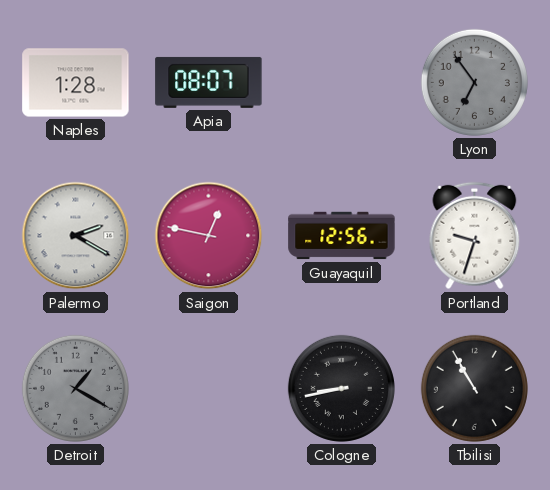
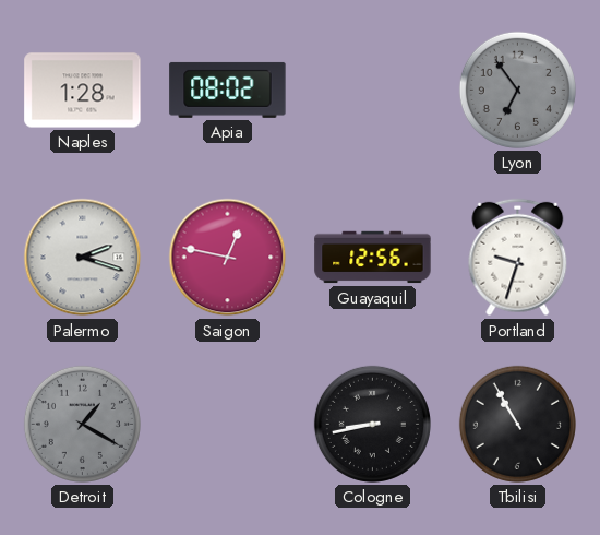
Apia: 08:07 -> 08:02 (228, 90)
Palermo: 2:20 -> 2:18 (83, 258)
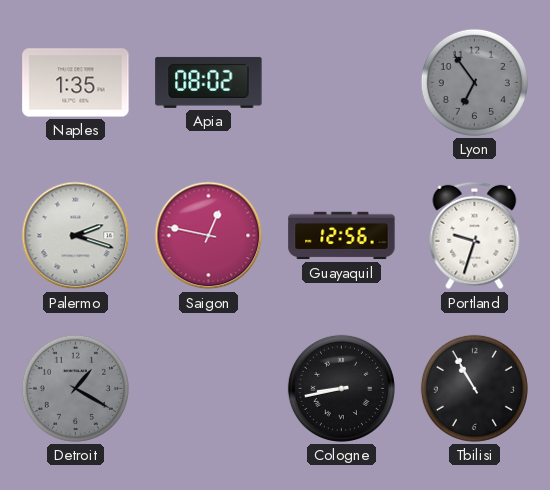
Naples: 1:28 -> 1:35 (76, 83)
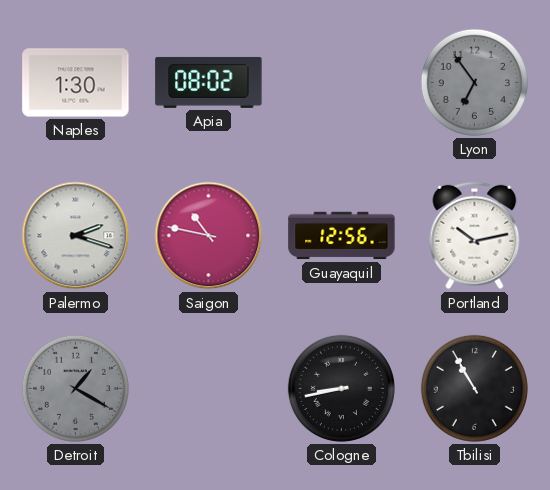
Naples: 1:35 -> 1:30 (76, 83)
Saigon: 12:47 -> 10:47 (209, 236)
Portland: 9:33 -> 10:13 (475, 236)
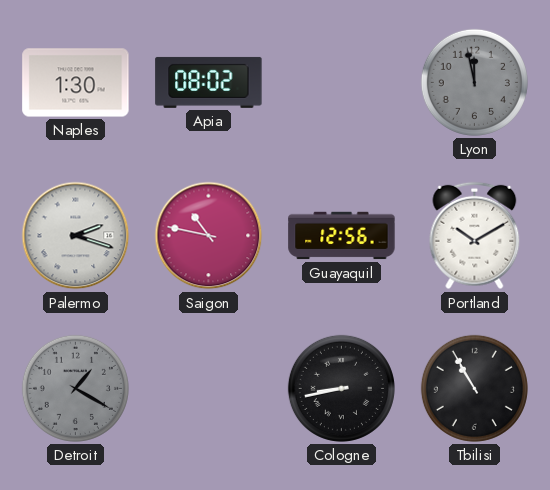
Lyon: 6:54 -> 11:58 (474, 82)
Portland: 10:13 -> 10:10 (475, 236)
